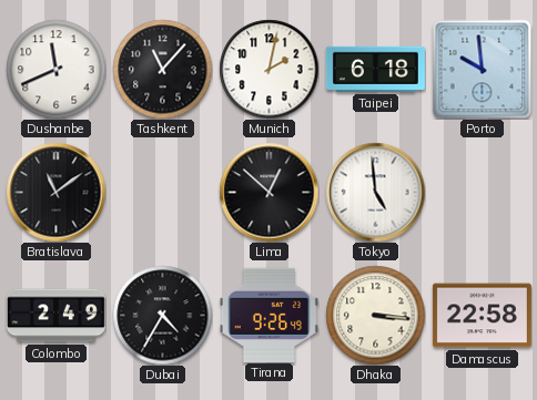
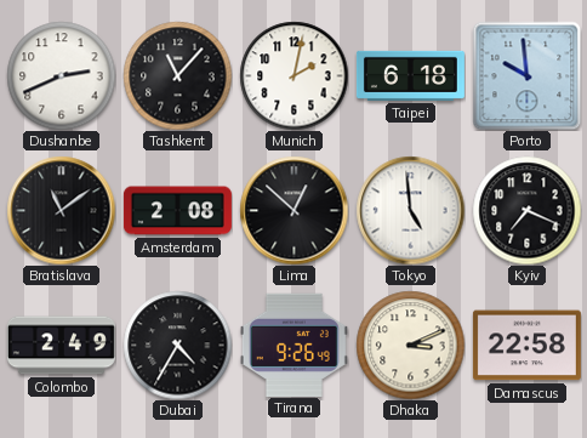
Dushanbe: 11:41 -> 2:41 (61, 75)
Amsterdam: none -> 2:08 (177, 211)
Kyiv: none -> 7:19 (526, 210)
Dhaka: 3:16 -> 3:11 (410, 345)
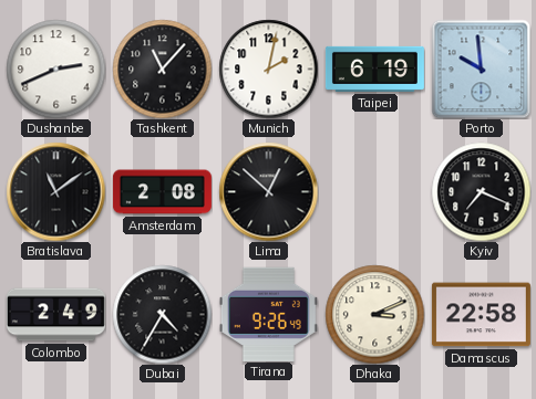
Taipei: 6:18 -> 6:19 (374, 69)
Tokyo: 4:59 -> none (410, 210)
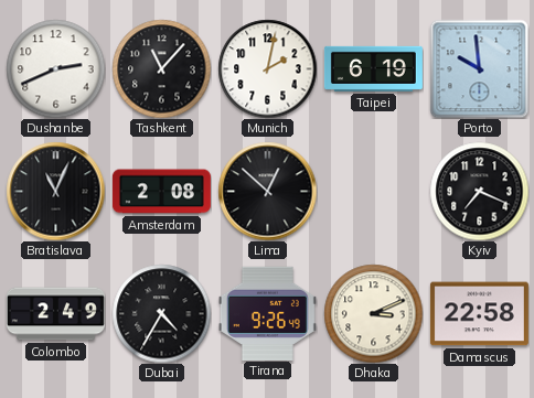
Bratislava: 11:09 -> 11:04 (55, 191)
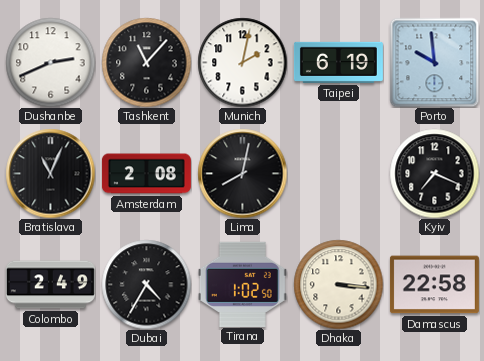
Lima: 12:52 -> 8:02 (242, 173)
Tirana: 9:26 -> 1:02 (242, 284)
Dhaka: 3:11 -> 3:16 (338, 284)
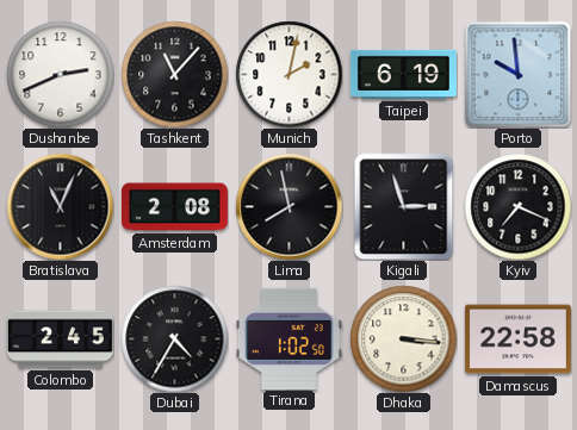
Lima: 8:02 -> 7:58 (288, 206)
Kigali: none -> 2:57 (404, 206)
Colombo: 2:49 -> 2:45 (60, 339)
